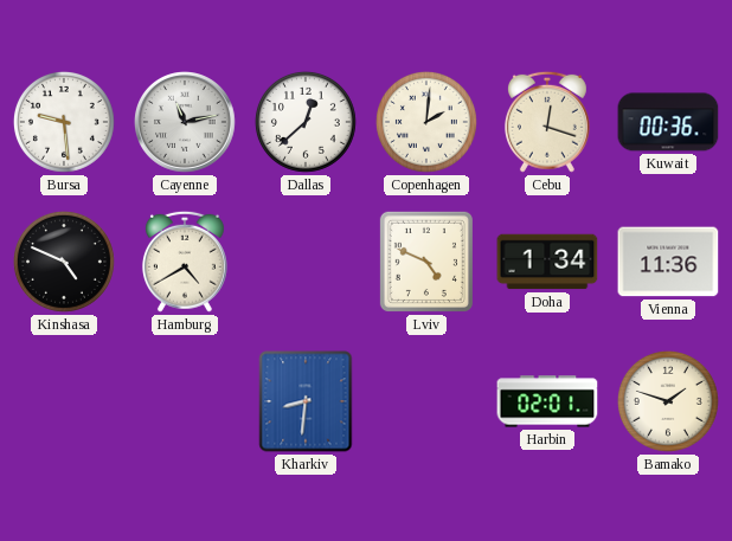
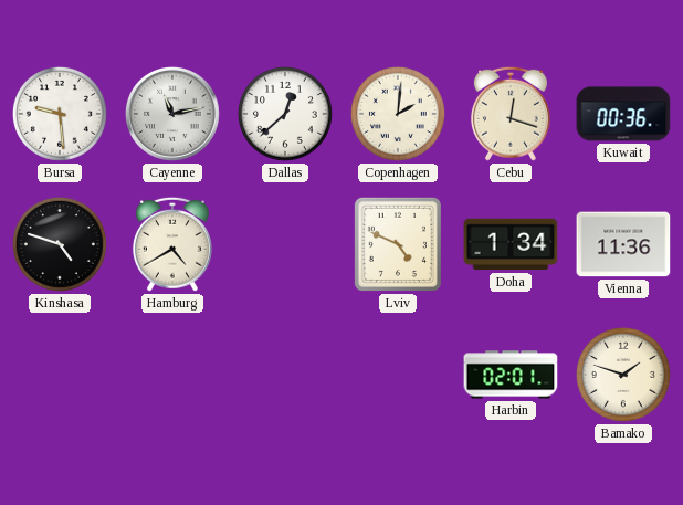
Kinshasa: 4:49 -> 4:48 (60, 244)
Kharkiv: 8:31 -> none (306, 401)
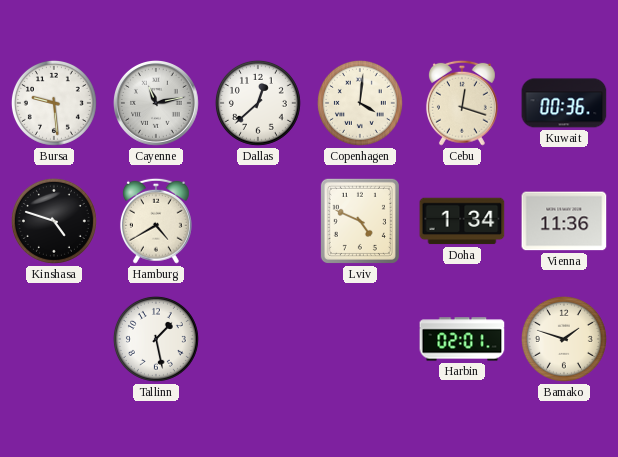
Copenhagen: 2:01 -> 4:01 (360, 103)
Tallinn: none -> 1:28 (156, 339)
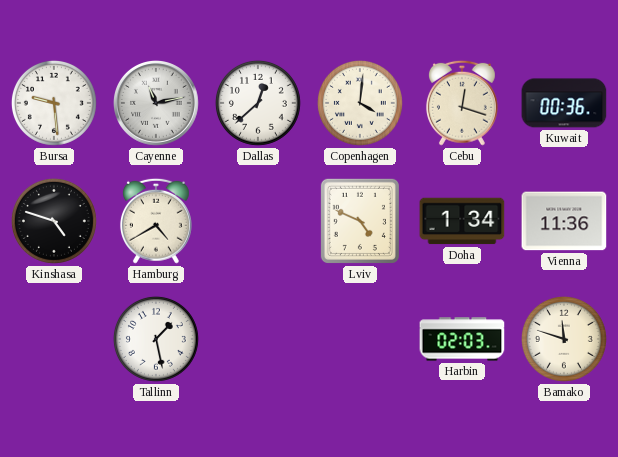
Harbin: 02:01 -> 02:03 (462, 339)
Bamako: 1:48 -> 11:48 (564, 339)
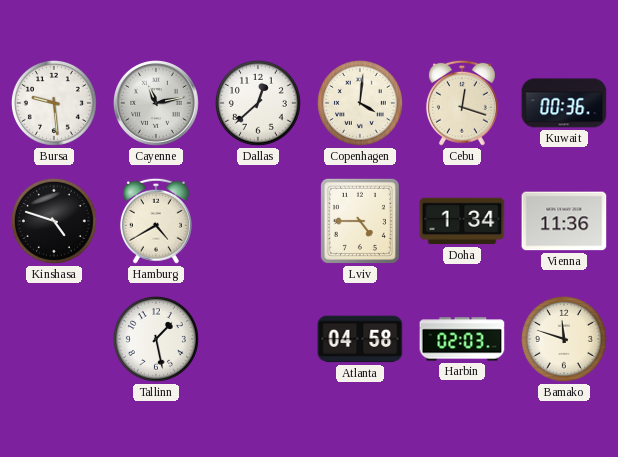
Lviv: 4:49 -> 4:45 (360, 221)
Atlanta: none -> 04:58 (360, 339)
